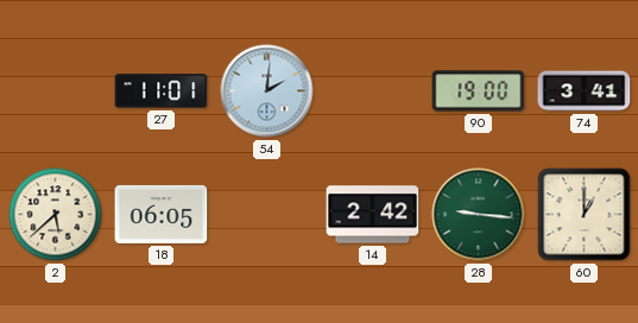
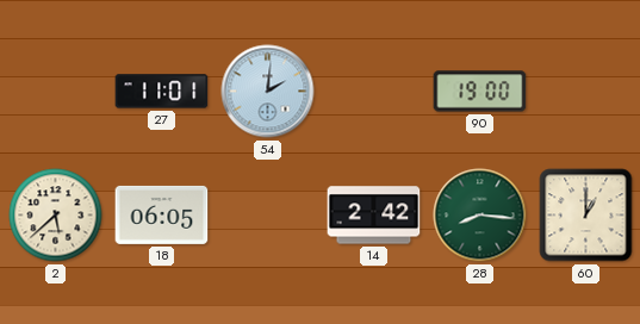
74: 3:41 -> none (585, 91)
28: 9:16 -> 8:16 (480, 216)
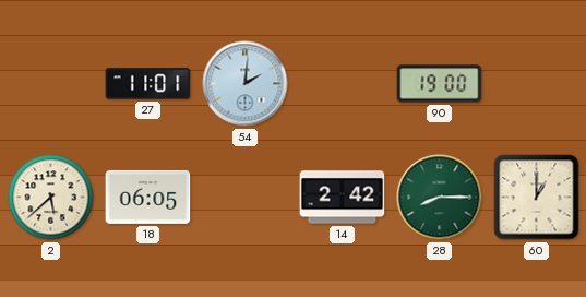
28: 8:16 -> 8:15 (440, 198)
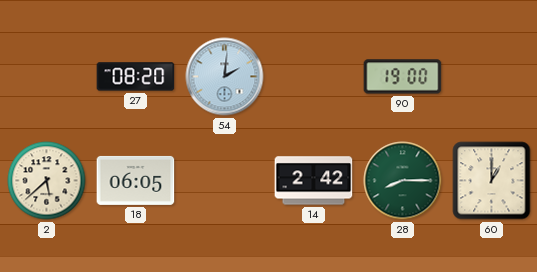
27: 11:01 -> 08:20 (136, 77)
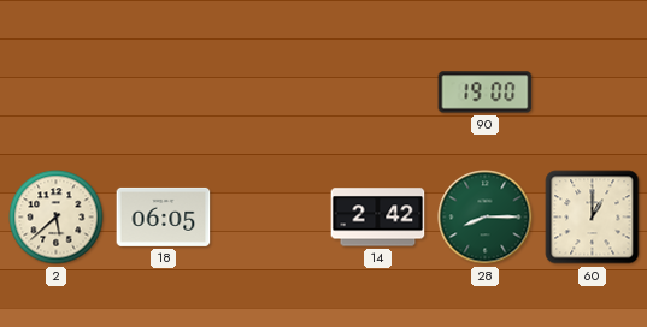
27: 08:20 -> none (136, 77)
54: 2:01 -> none (225, 77)
